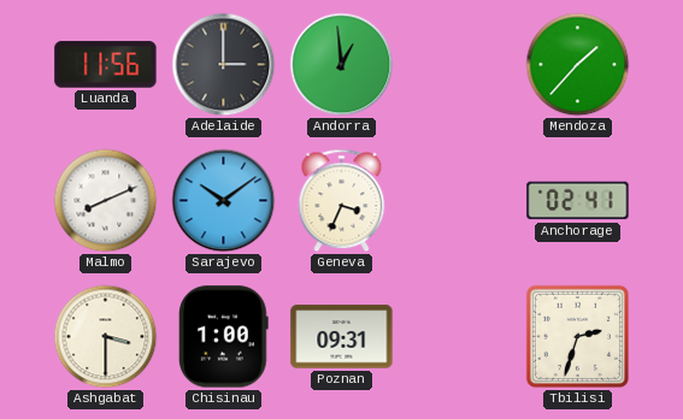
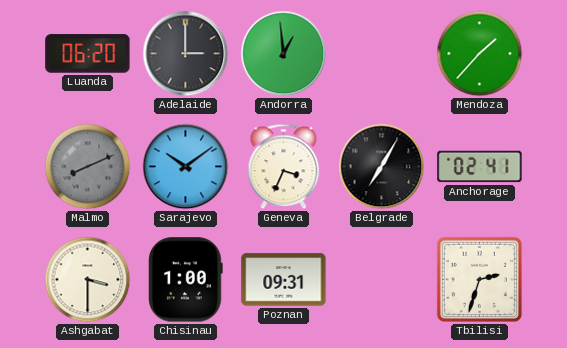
Luanda: 11:56 -> 06:20 (88, 54)
Malmo dial: white -> grey (88, 167)
Belgrade: none -> 7:05 (382, 167)
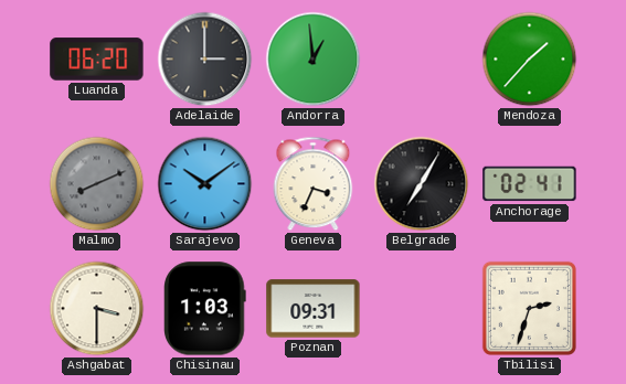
Chisinau: 1:00 -> 1:03 (205, 309)
